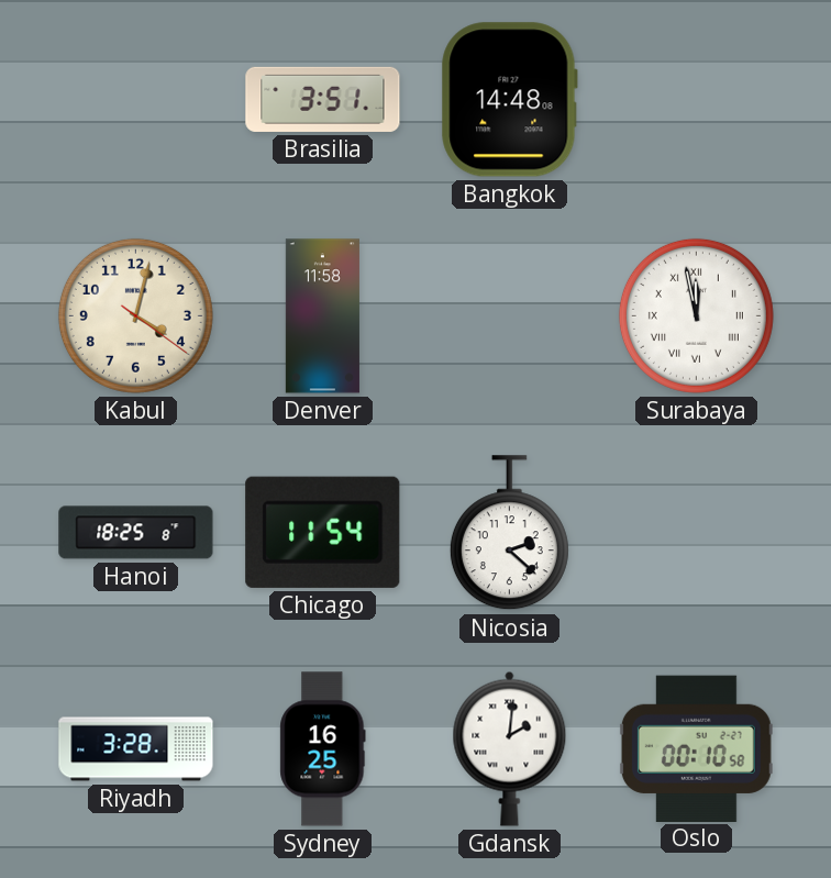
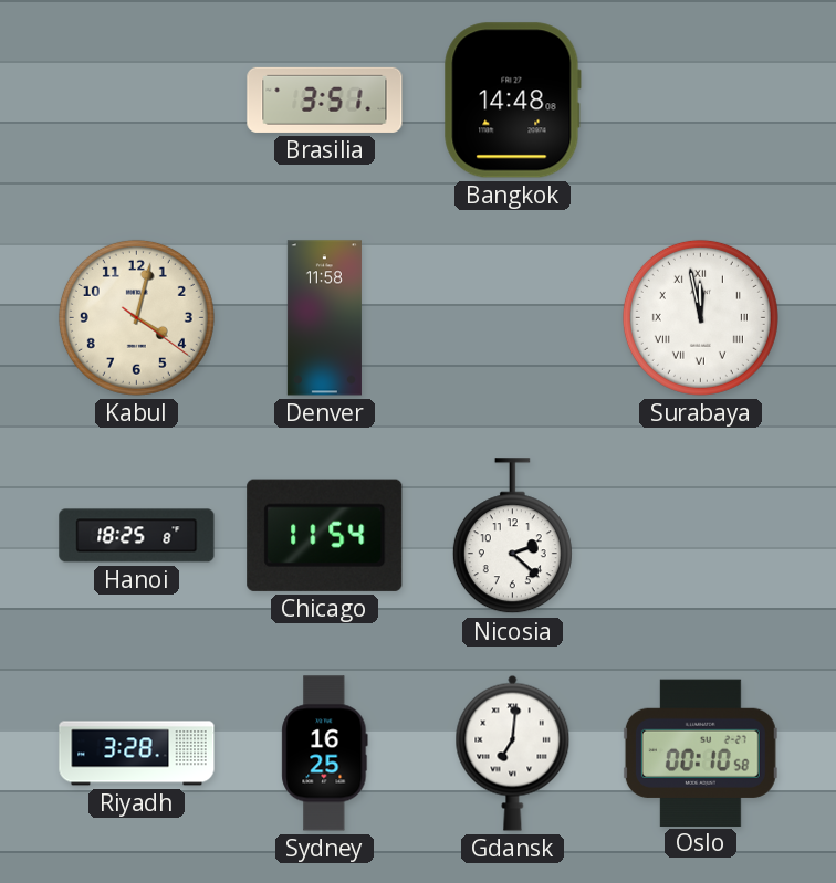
Gdansk: 2:01 -> 7:01 (513, 753)
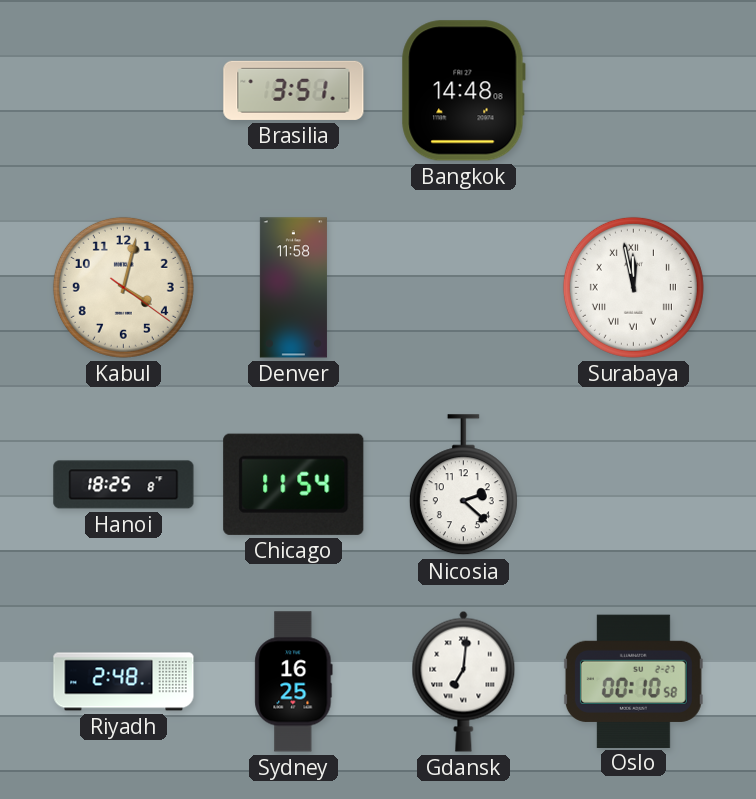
Riyadh: 3:28 -> 2:48 (124, 682)
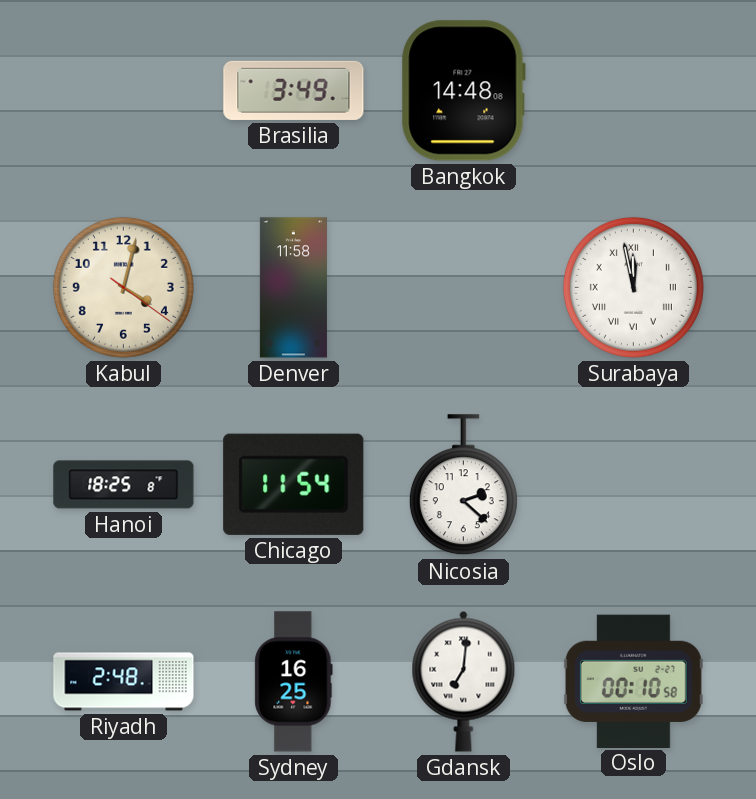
Brasilia: 3:51 -> 3:49 (294, 90)
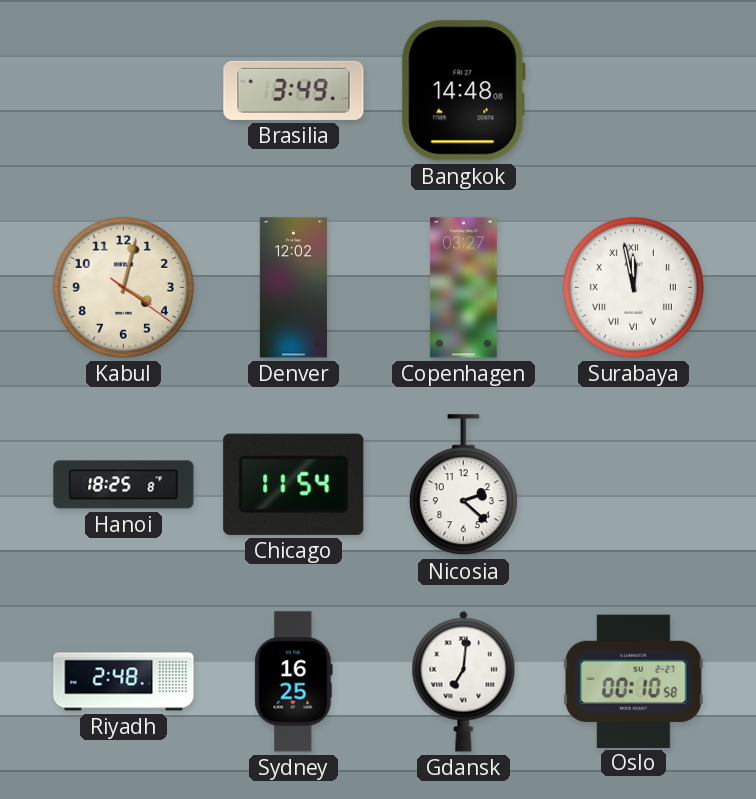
Denver: 11:58 -> 12:02 (293, 288)
Copenhagen: none -> 03:27 (464, 288)
